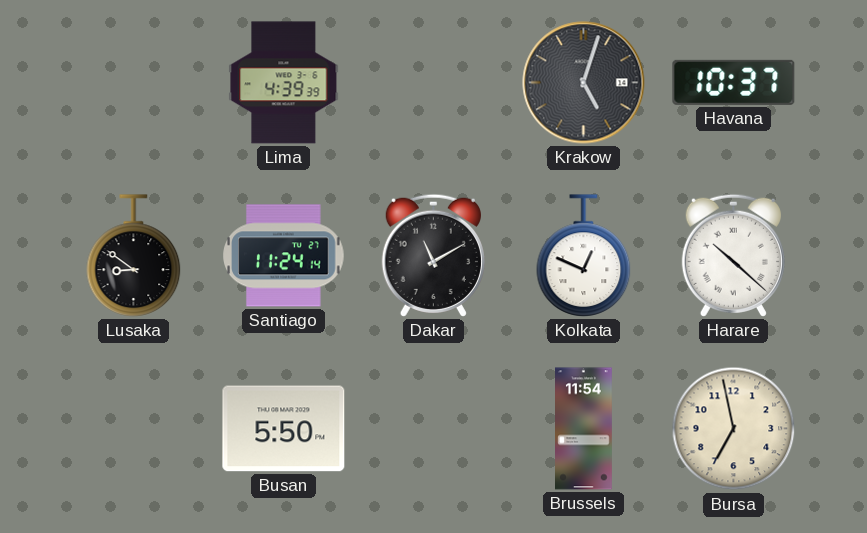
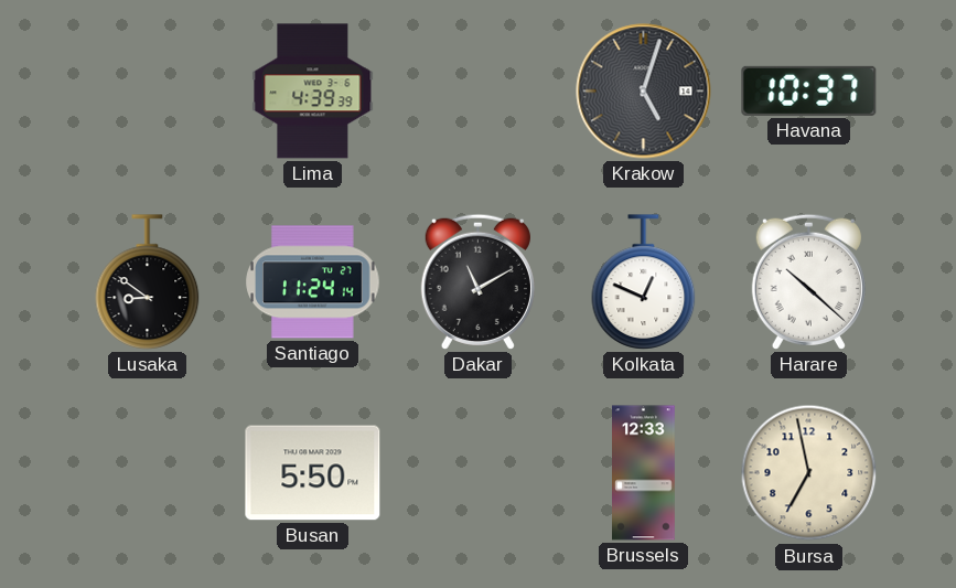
Brussels: 11:54 -> 12:33 (644, 473)
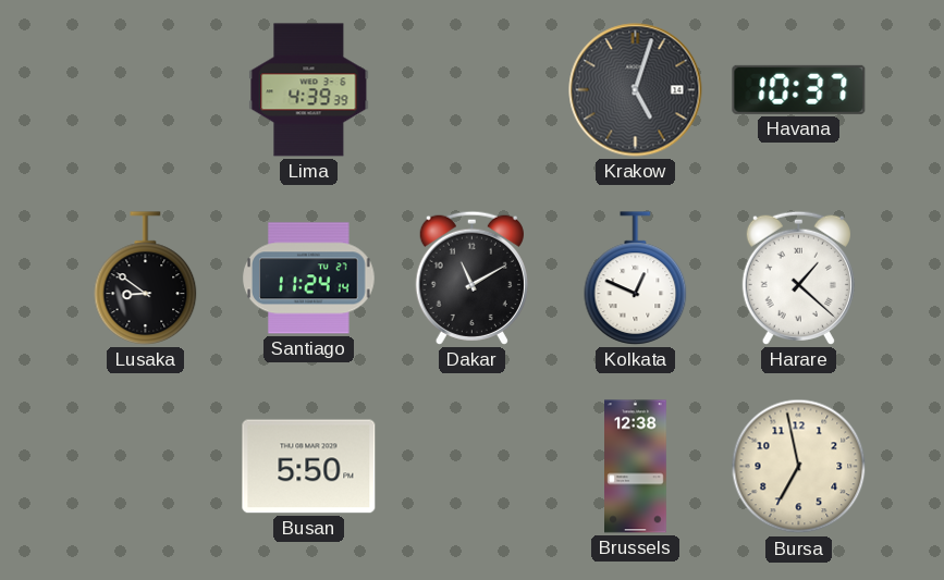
Harare: 10:22 -> 1:22 (798, 277)
Brussels: 12:33 -> 12:38 (636, 467)
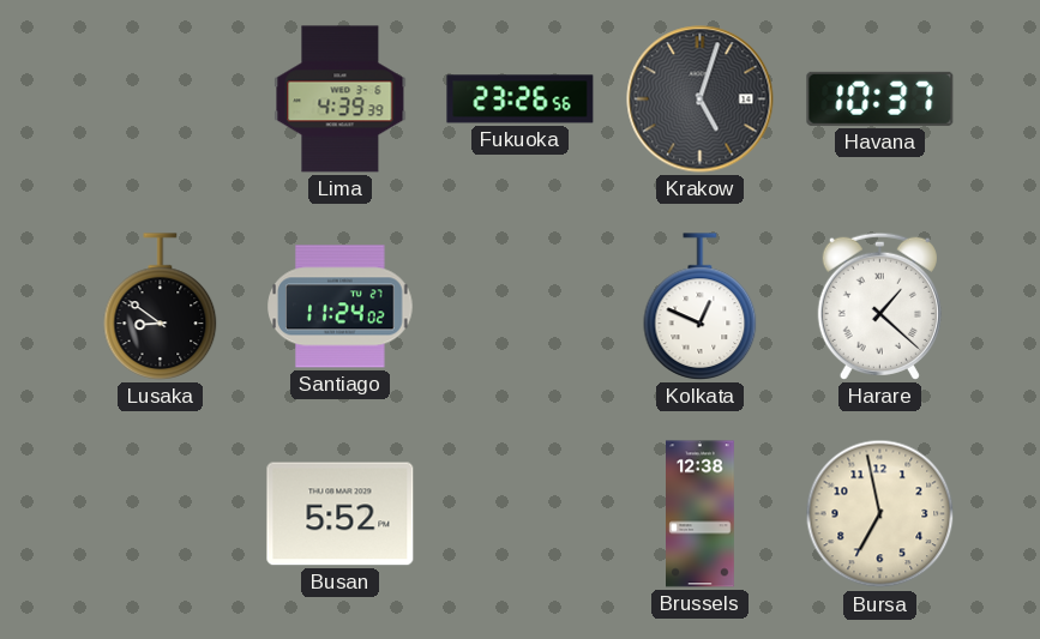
Fukuoka: none -> 23:26 (521, 100)
Santiago: 11:24:14 -> 11:24:02 (341, 307)
Dakar: 11:10 -> none (471, 277)
Busan: 5:50 -> 5:52 (341, 514)
